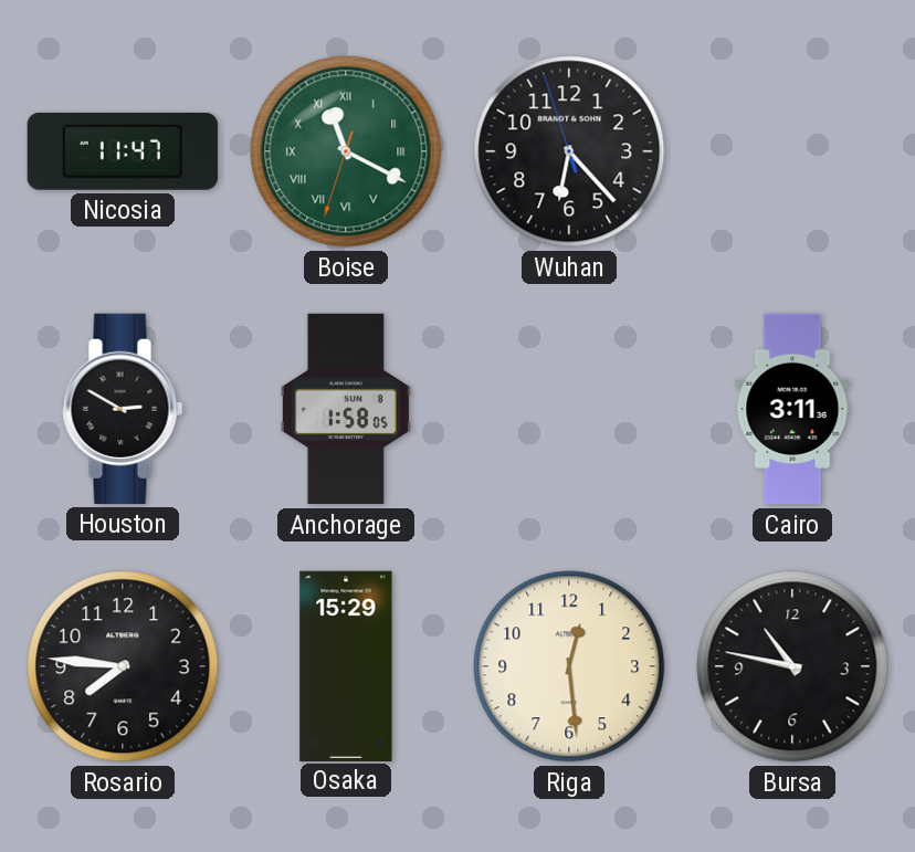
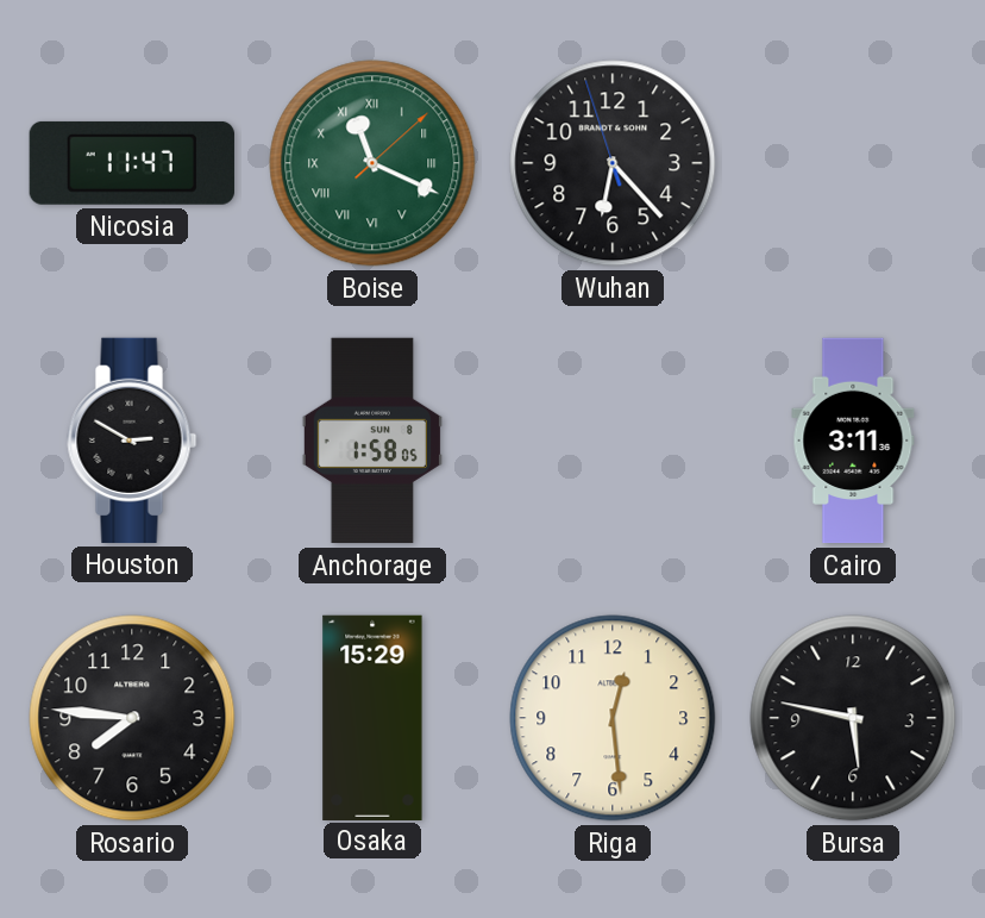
Boise: 11:19:33 -> 11:19:08 (372, 163)
Bursa: 10:47 -> 5:47 (853, 718)
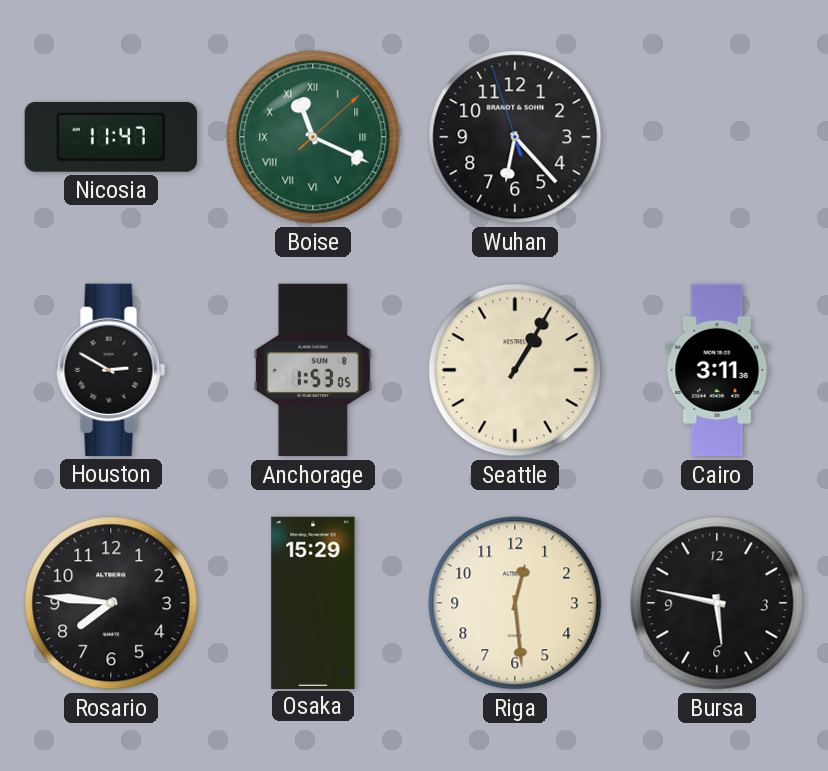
Anchorage: 1:58 -> 1:53 (313, 370)
Seattle: none -> 1:05 (515, 370)
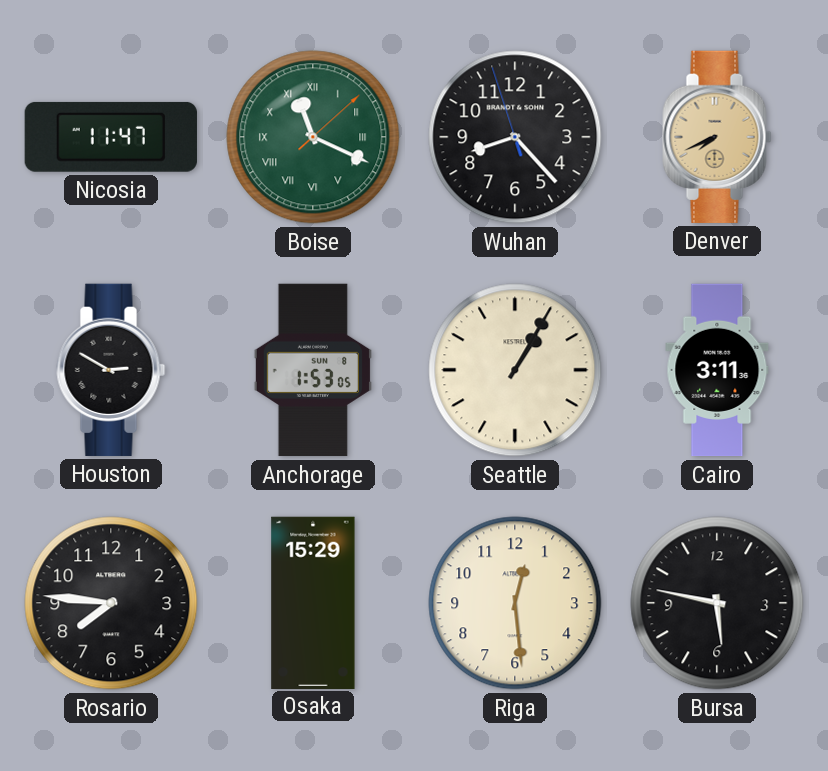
Wuhan: 6:22 -> 8:22 (515, 137)
Denver: none -> 7:41 (717, 137)
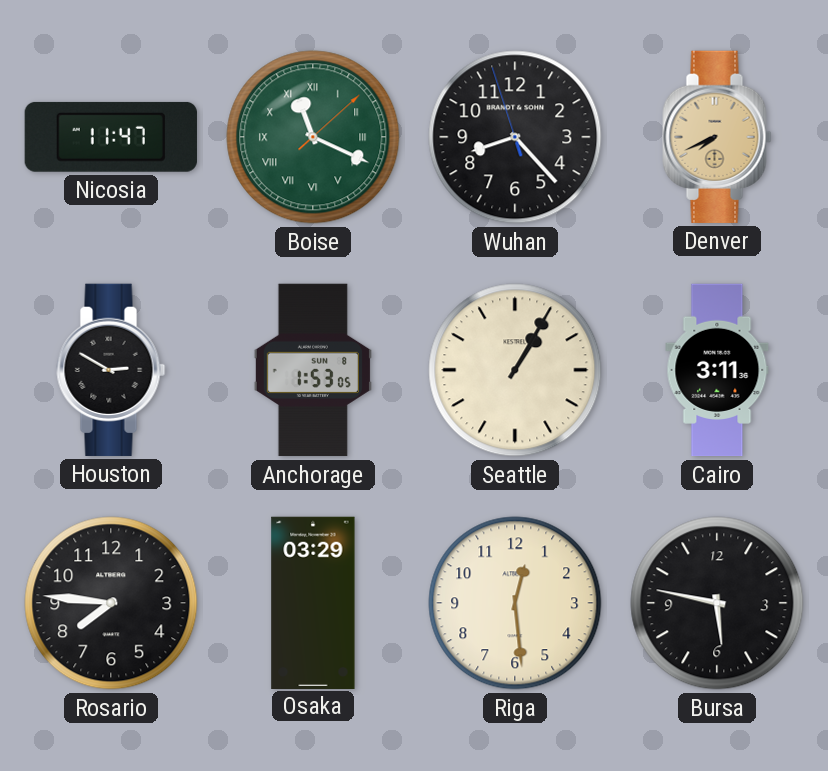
Osaka: 15:29 -> 03:29 (313, 602)
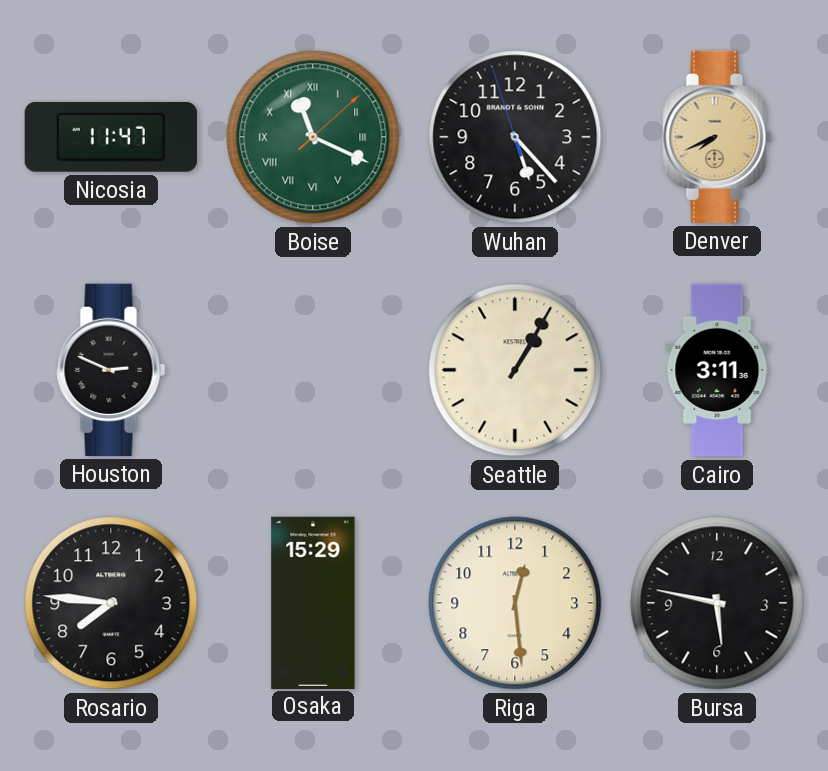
Wuhan: 8:22 -> 5:22 (515, 137)
Houston: 2:50 -> 2:49 (111, 370)
Anchorage: 1:53 -> none (313, 370)
Osaka: 03:29 -> 15:29 (313, 602)
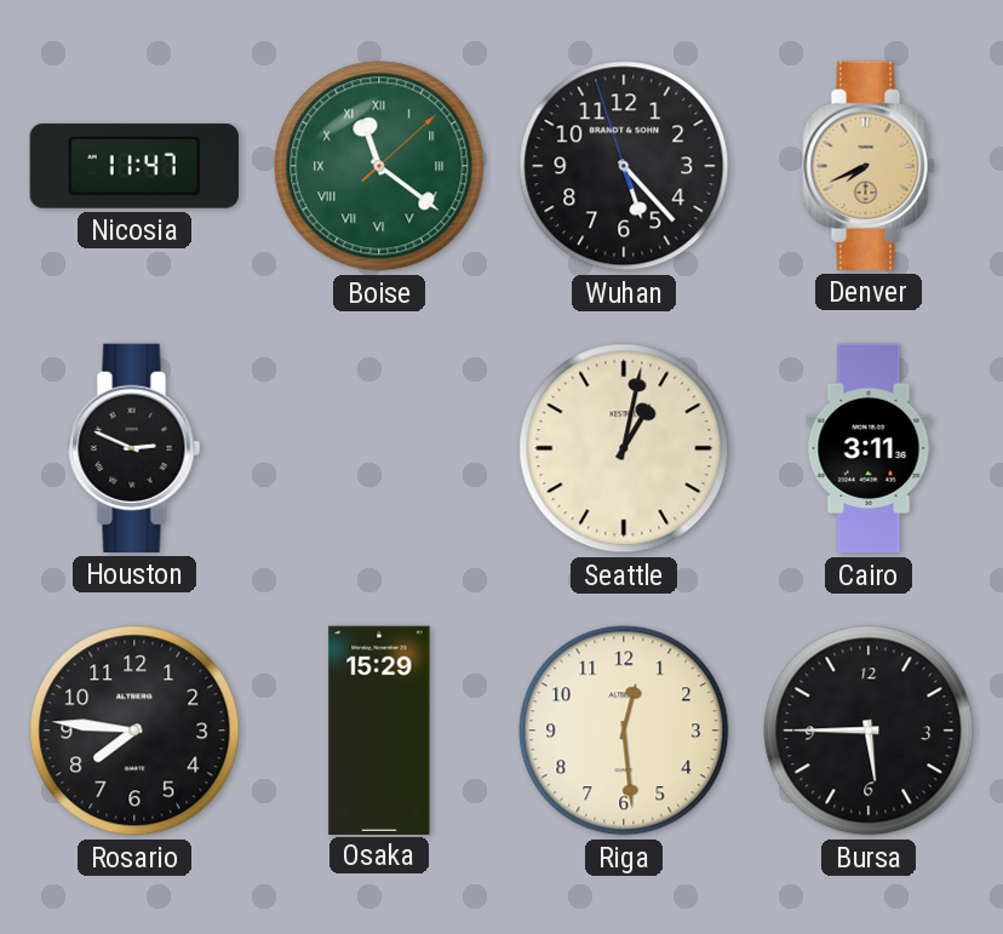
Boise: 11:19 -> 11:21 (379, 166)
Seattle: 1:05 -> 1:02 (624, 448)
Bursa: 5:47 -> 5:45 (869, 730)
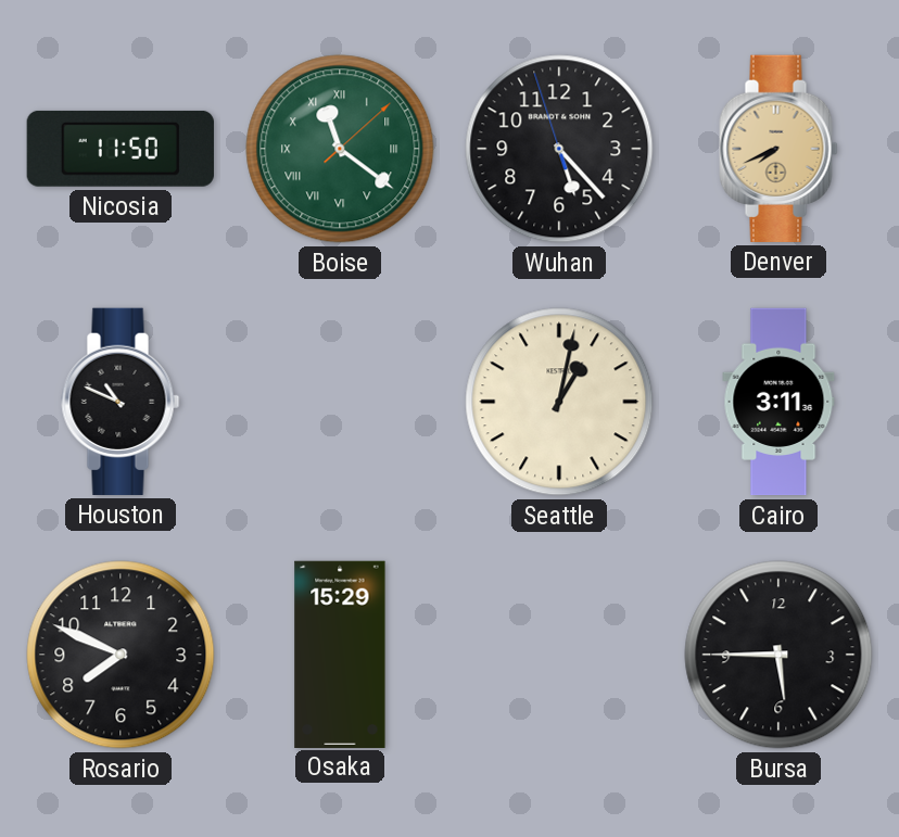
Nicosia: 11:47 -> 11:50 (121, 149)
Houston: 2:49 -> 10:49 (121, 402)
Rosario: 7:46 -> 7:49 (121, 655)
Riga: 12:29 -> none (624, 730)
